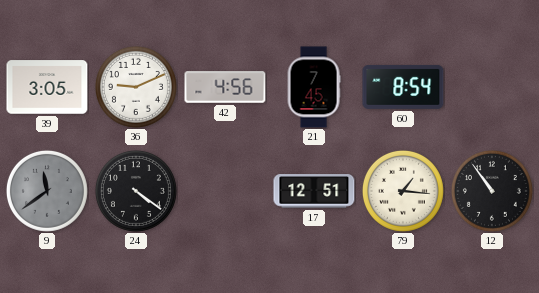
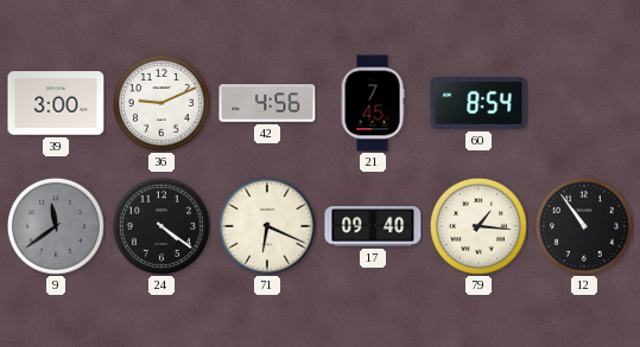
39: 3:05 -> 3:00 (56, 103)
71: none -> 6:19 (267, 226)
17: 12:51 -> 09:40 (373, 226)
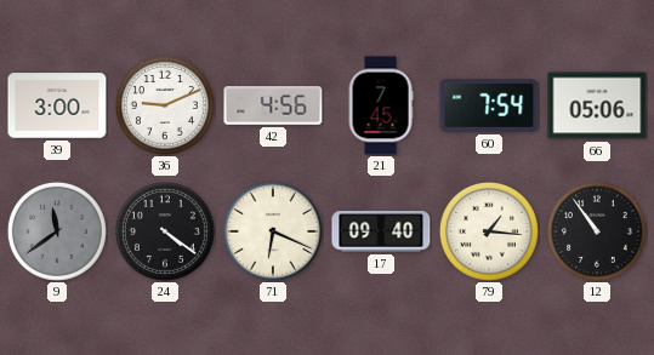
60: 8:54 -> 7:54 (489, 105)
66: none -> 05:06 (597, 105)
